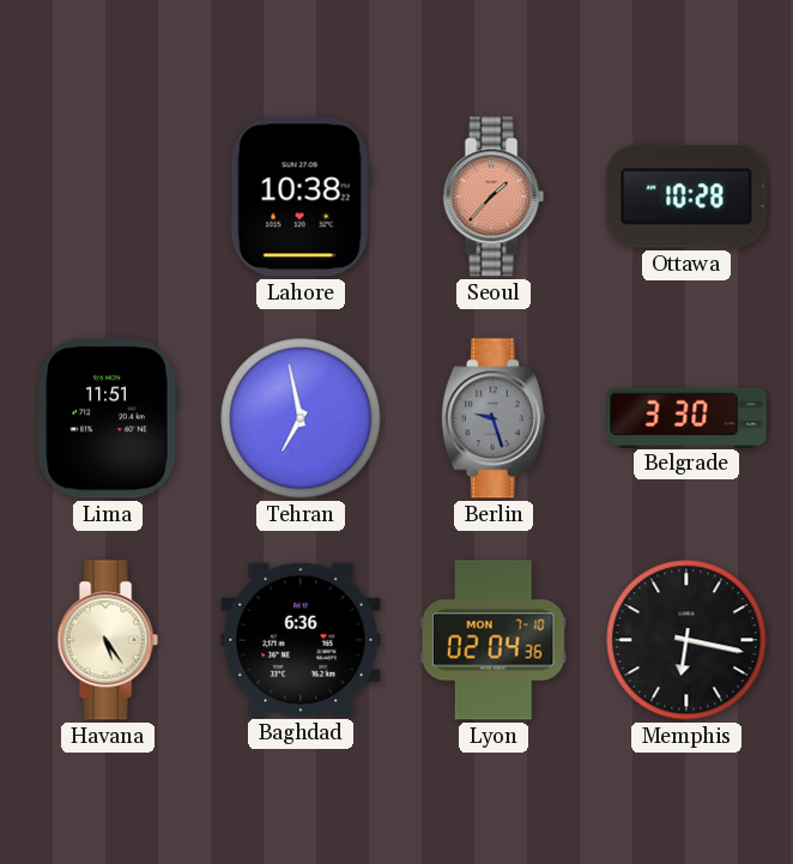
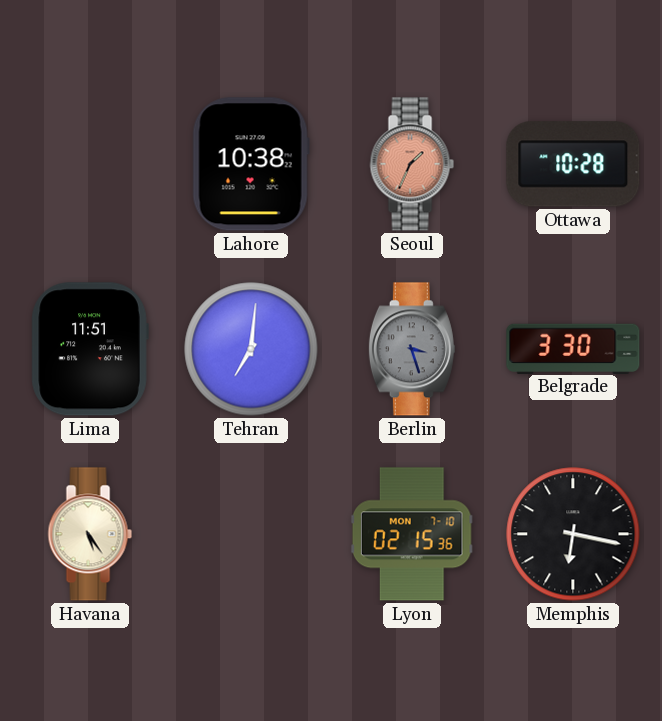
Seoul: 1:37 -> 1:34 (412, 164)
Tehran: 6:58 -> 7:01 (251, 349)
Berlin: 9:27 -> 3:27 (412, 349)
Baghdad: 6:36 -> none (301, 640)
Lyon: 02:04 -> 02:15 (412, 534)
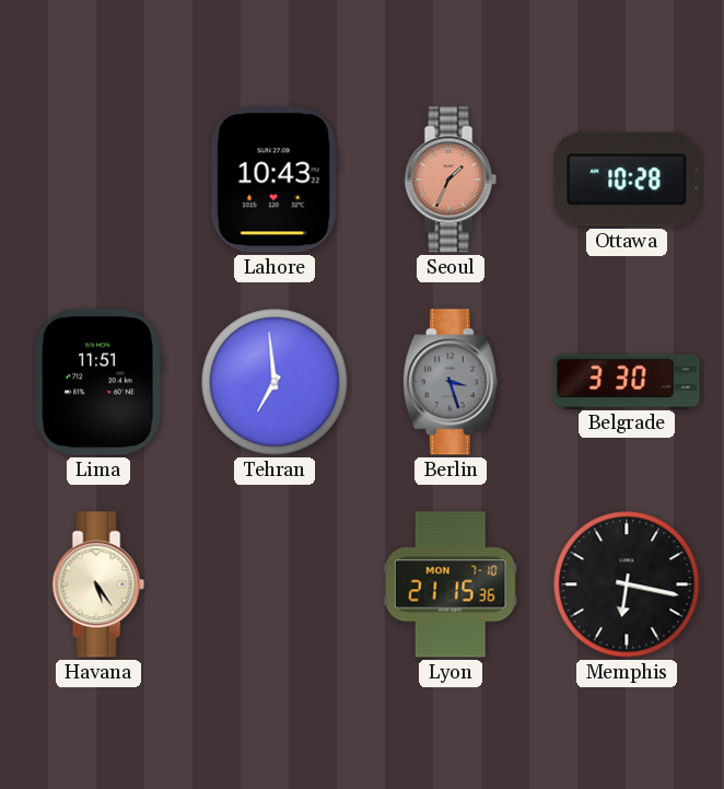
Lahore: 10:38 -> 10:43 (275, 179)
Tehran: 7:01 -> 6:59 (275, 382)
Lyon: 02:15 -> 21:15 (451, 584)
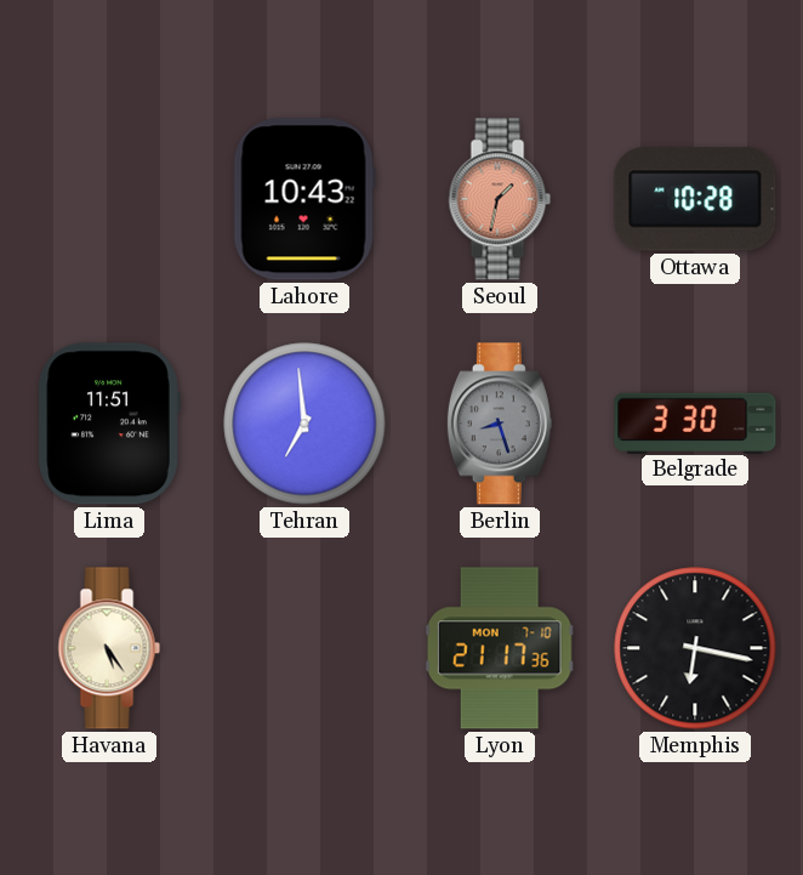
Seoul: 1:34 -> 1:32 (500, 199)
Berlin: 3:27 -> 8:27 (500, 424)
Lyon: 21:15 -> 21:17 (500, 648)
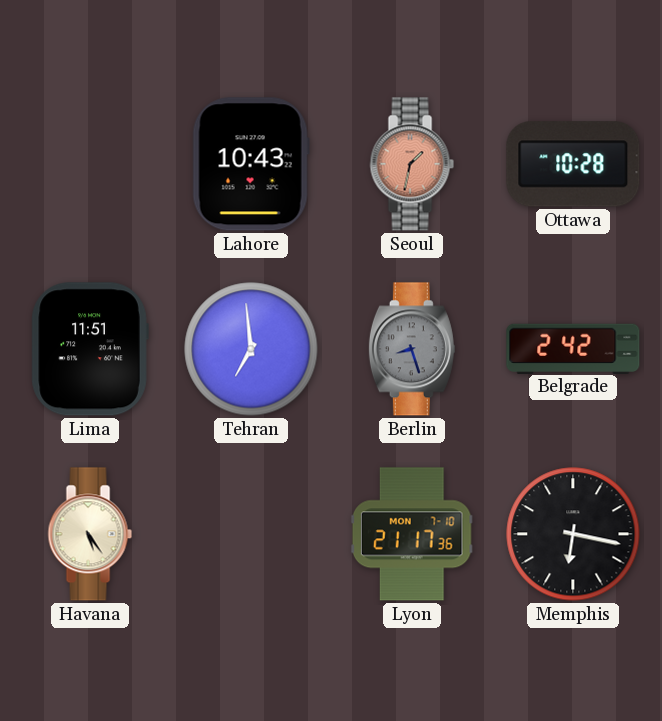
Belgrade: 3:30 -> 2:42 (573, 348)
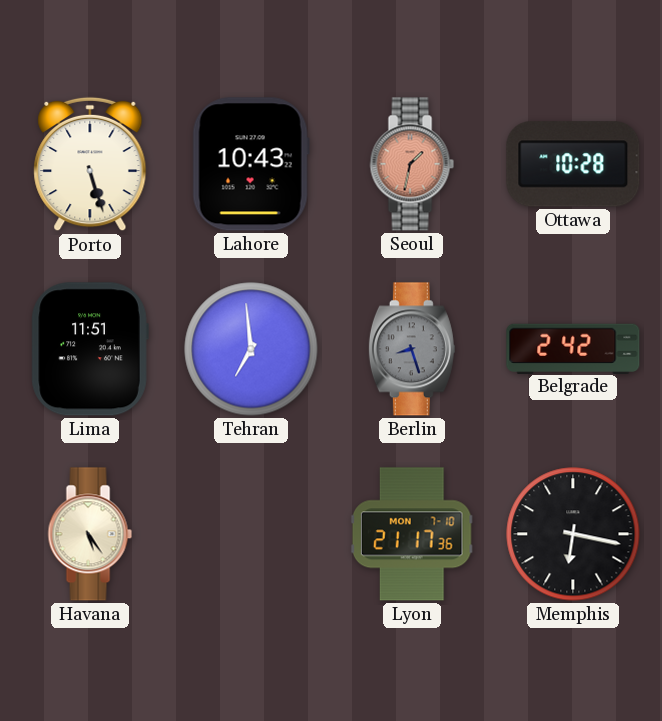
Porto: none -> 5:27 (90, 164)
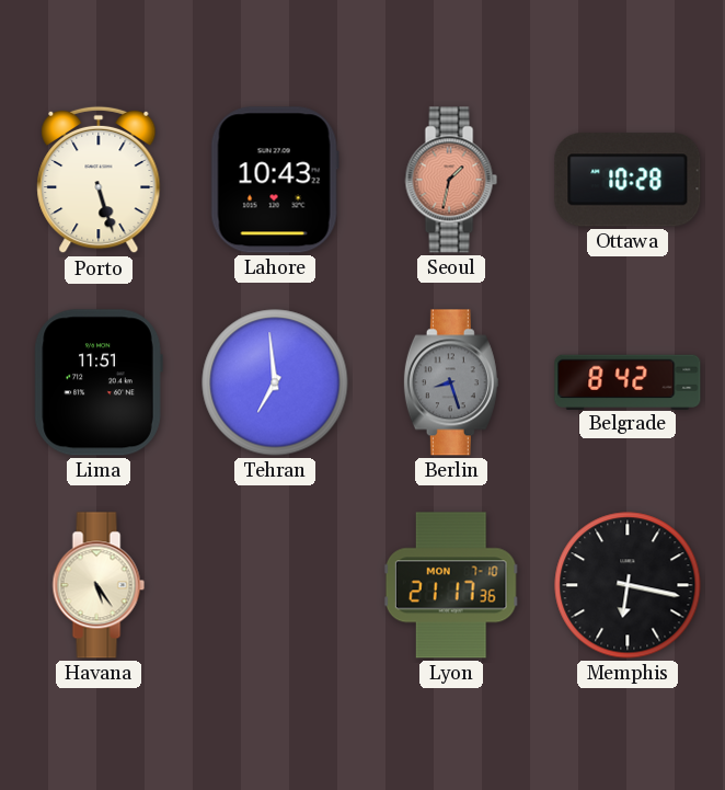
Belgrade: 2:42 -> 8:42 (628, 381)
